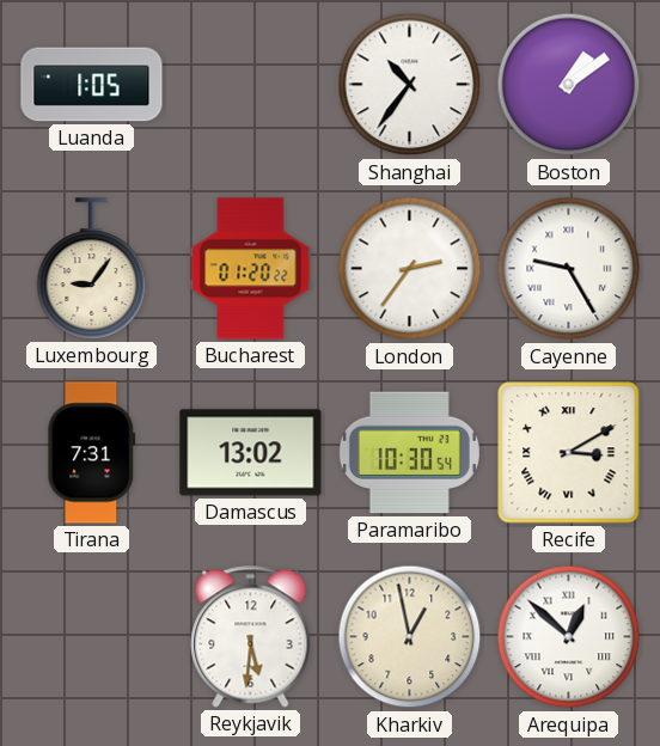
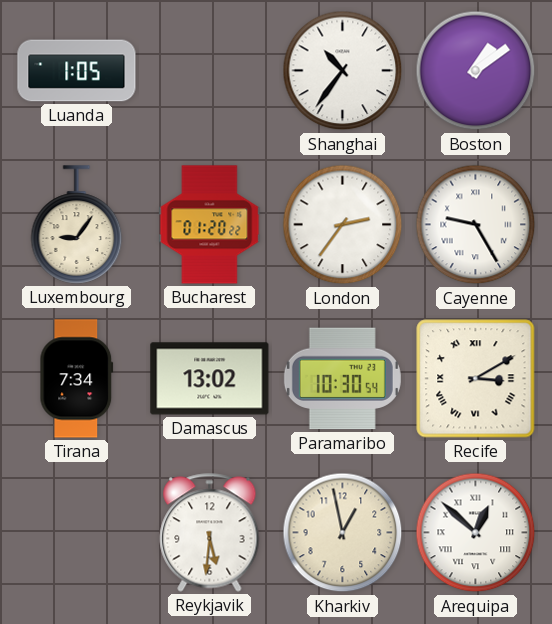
Tirana: 7:31 -> 7:34 (77, 379)
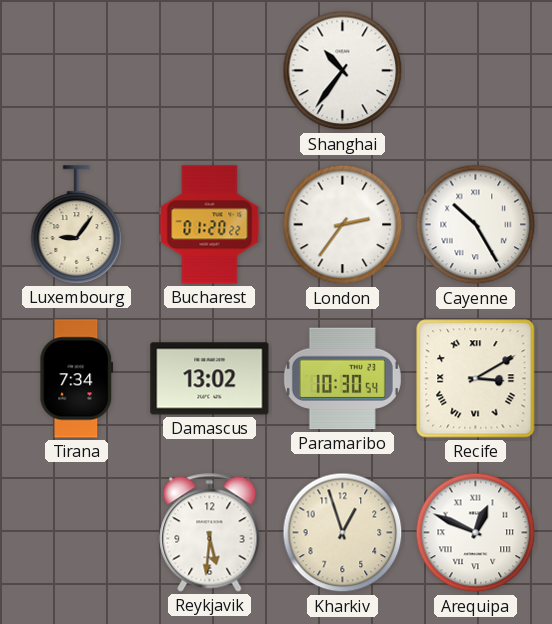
Luanda: 1:05 -> none (77, 71)
Boston: 1:09 -> none (476, 71)
Cayenne: 9:25 -> 10:25 (476, 225)
Kharkiv: 12:58 -> 12:57 (343, 533)
Arequipa: 12:52 -> 12:49 (476, 533)
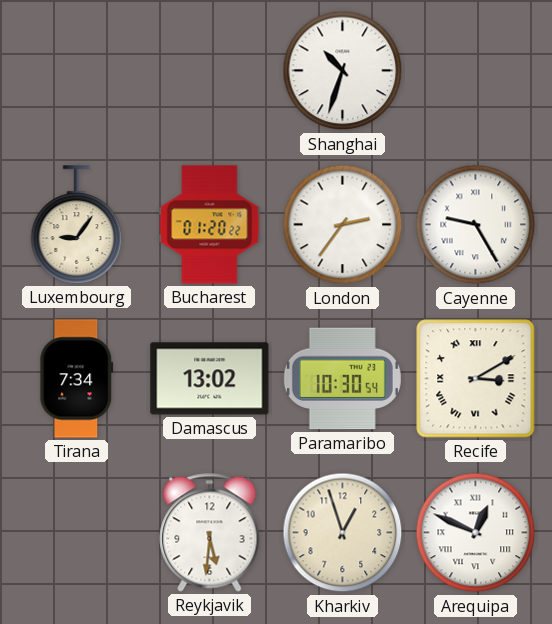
Shanghai: 10:36 -> 10:33 (343, 71)
Cayenne: 10:25 -> 9:25 (476, 225)
